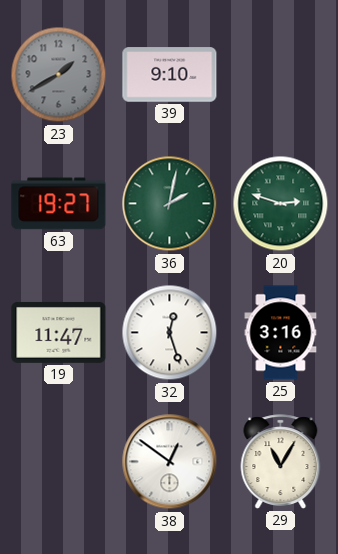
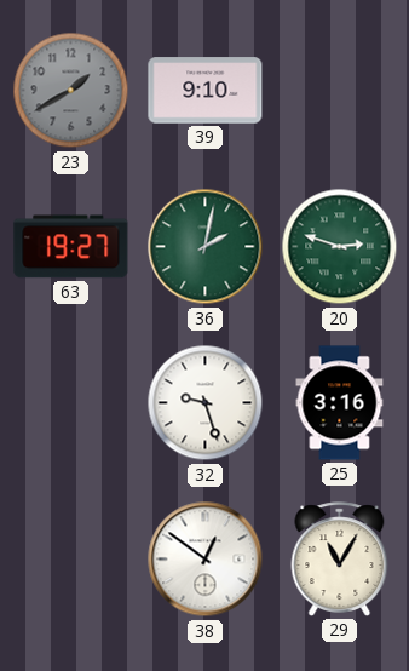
19: 11:47 -> none (59, 333)
32: 12:27 -> 9:27 (206, 403)
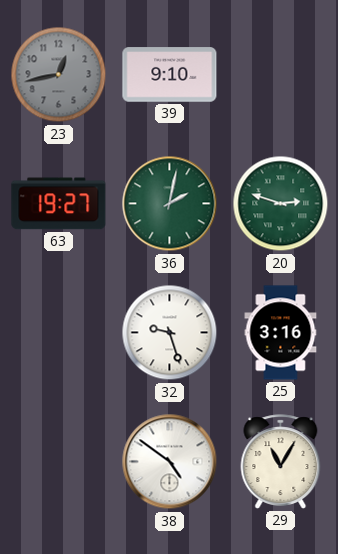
23: 1:40 -> 12:43 (59, 75)
38: 12:51 -> 4:51 (170, 462)
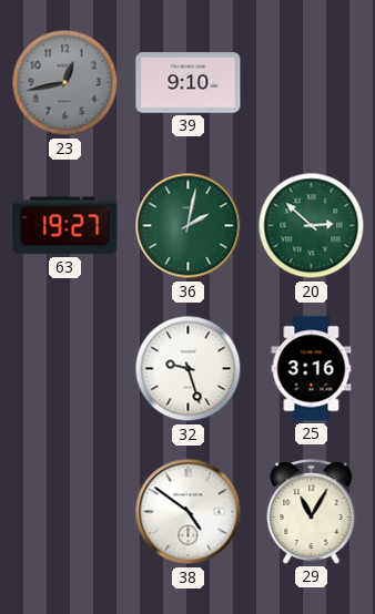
20: 2:48 -> 2:52 (312, 226)
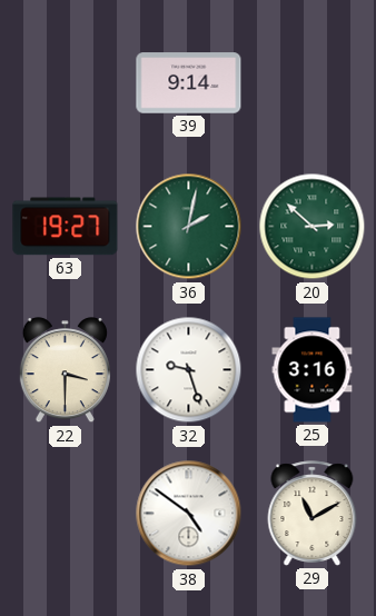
23: 12:43 -> none (65, 83)
39: 9:10 -> 9:14 (189, 83)
22: none -> 3:30 (65, 370)
29: 11:05 -> 11:10 (313, 514)
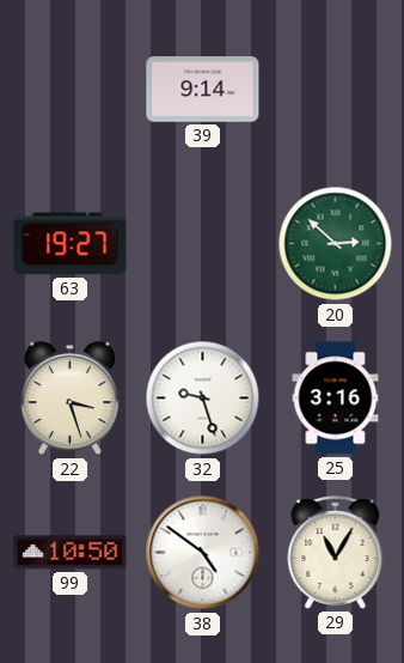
36: 2:02 -> none (189, 227)
22: 3:30 -> 3:27 (69, 399)
99: none -> 10:50 (71, 553)
29: 11:10 -> 11:05 (336, 553)
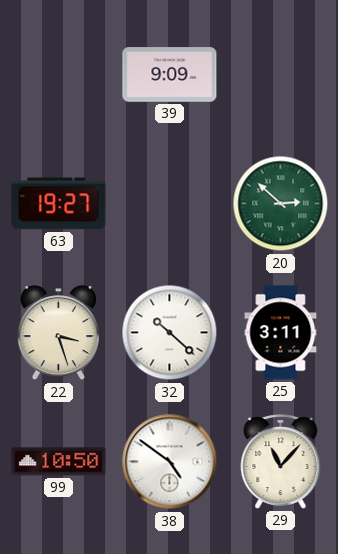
39: 9:14 -> 9:09 (170, 75)
32: 9:27 -> 10:22 (170, 333)
25: 3:16 -> 3:11 (281, 333)
29: 11:05 -> 11:07 (281, 462)
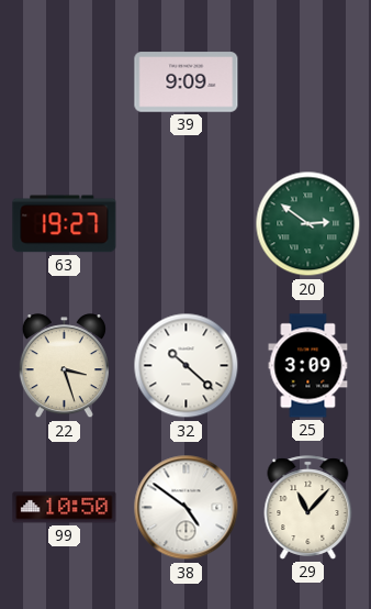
20: 2:52 -> 2:51 (308, 224)
25: 3:11 -> 3:09 (308, 366)
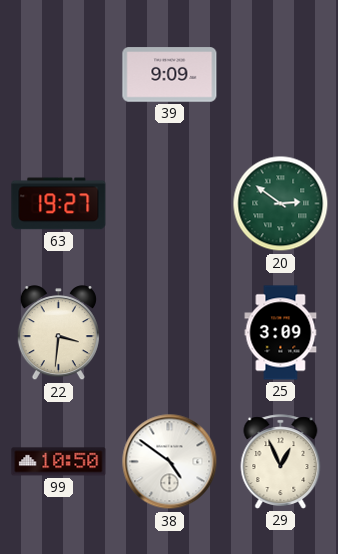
22: 3:27 -> 3:31 (58, 333)
32: 10:22 -> none (187, 366)
29: 11:07 -> 12:56 (281, 462)
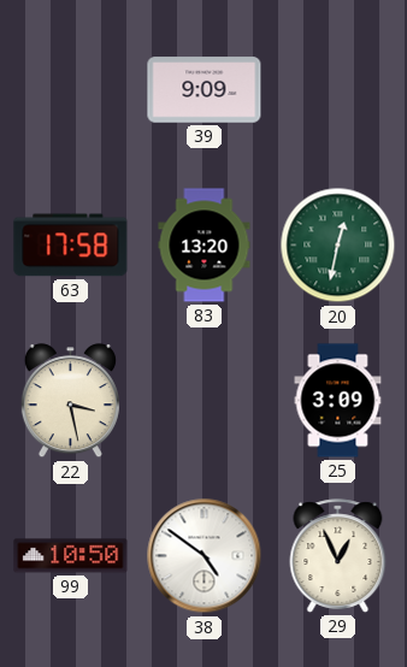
63: 19:27 -> 17:58 (71, 246)
83: none -> 13:20 (205, 246)
20: 2:51 -> 12:32 (338, 246)
22: 3:31 -> 3:28 (70, 401)
